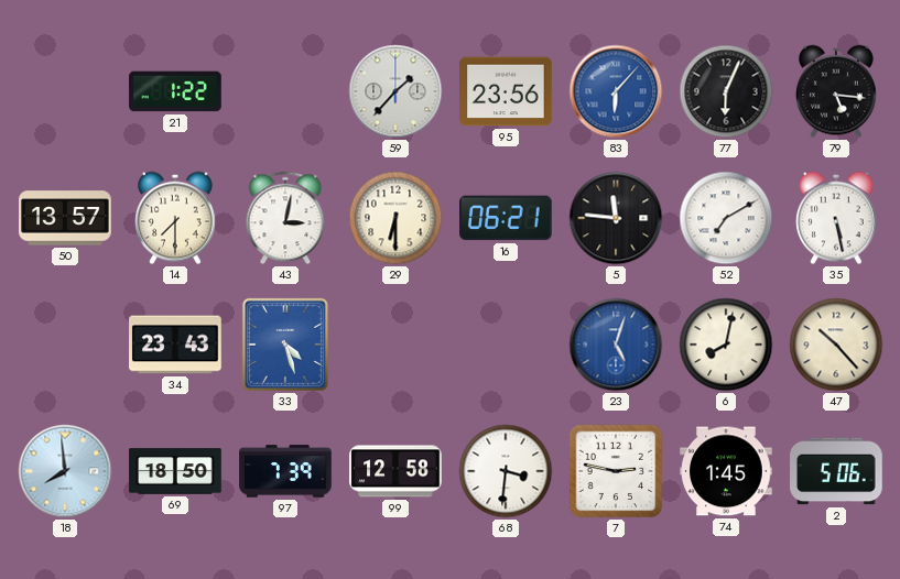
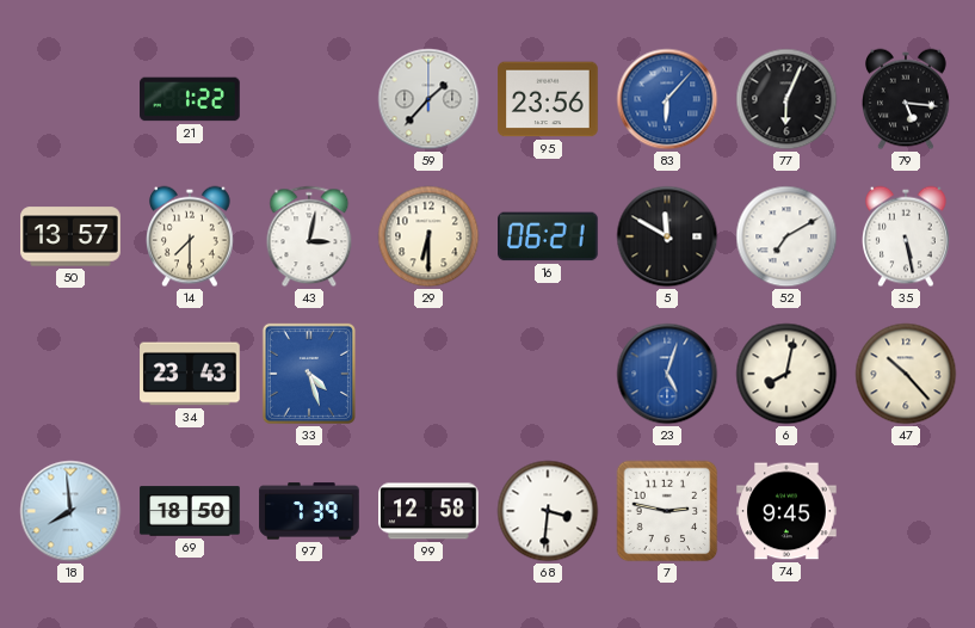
5: 11:46 -> 11:50 (667, 236)
74: 1:45 -> 9:45 (786, 511)
2: 5:06 -> none (836, 471)
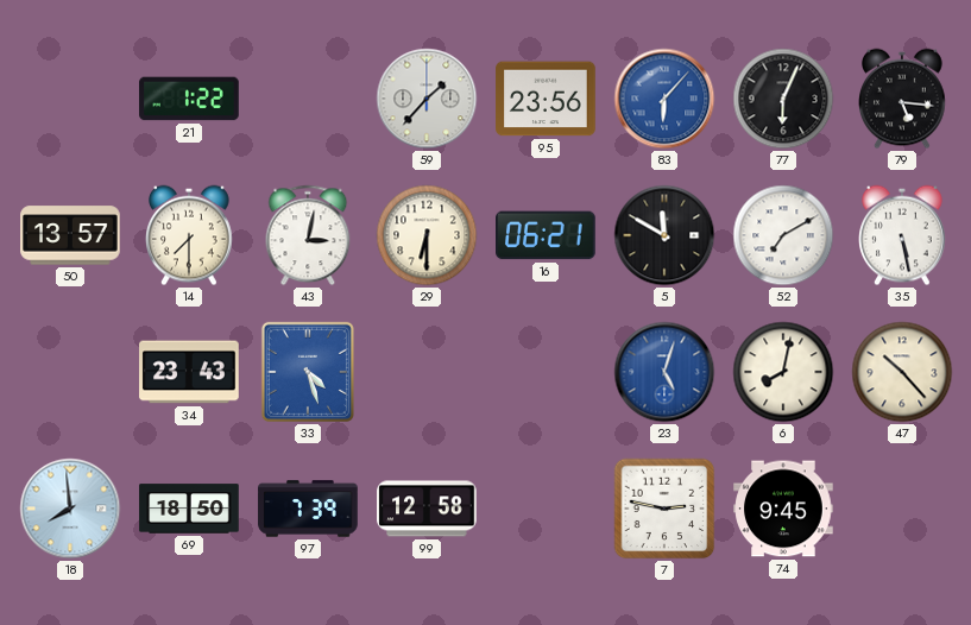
68: 3:31 -> none (548, 511)
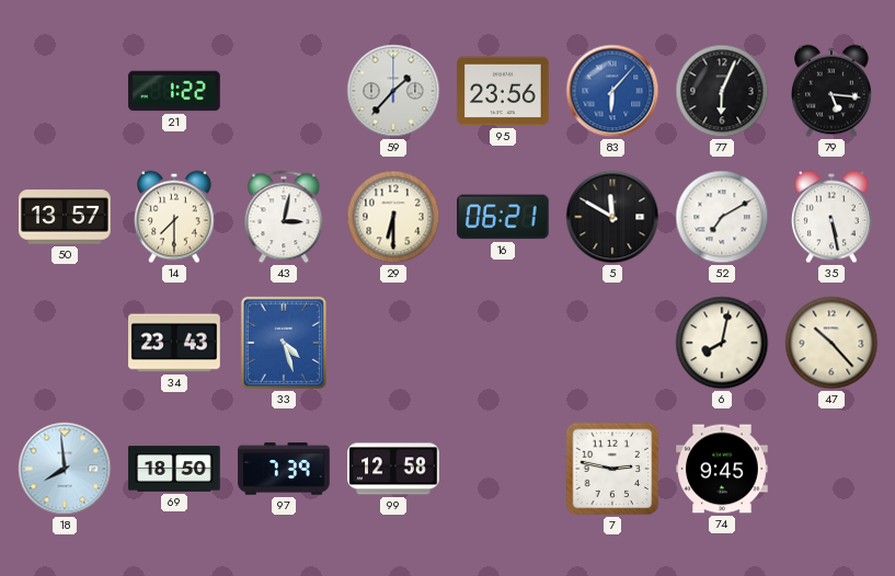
23: 5:03 -> none (664, 372)
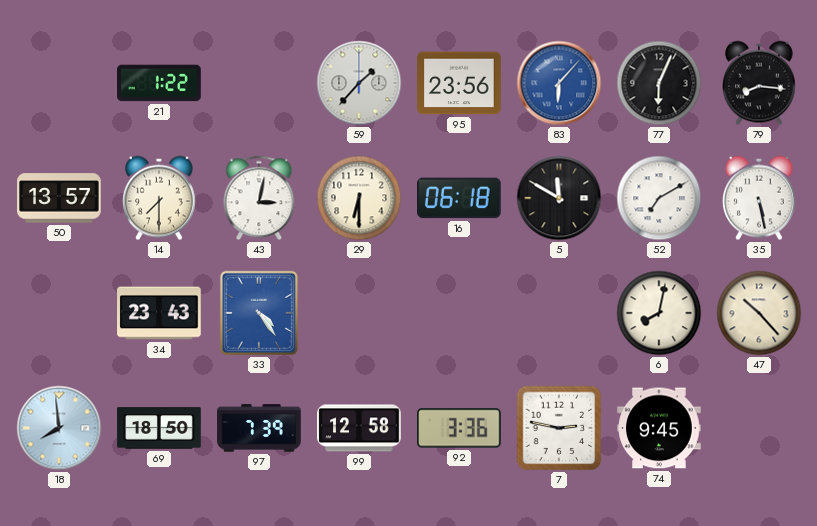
79: 5:16 -> 8:16 (760, 83)
16: 06:21 -> 06:18 (460, 198)
33: 4:27 -> 4:24 (259, 313)
92: none -> 3:36 (460, 428)
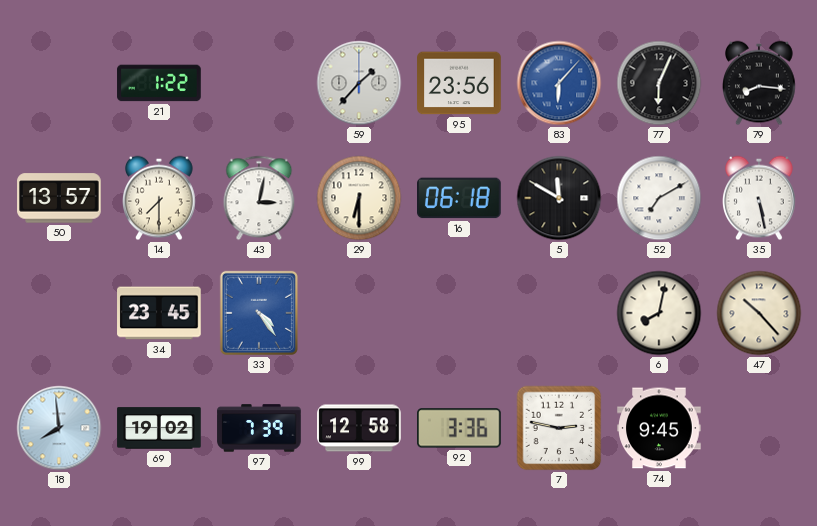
34: 23:43 -> 23:45 (159, 313)
69: 18:50 -> 19:02 (159, 428)
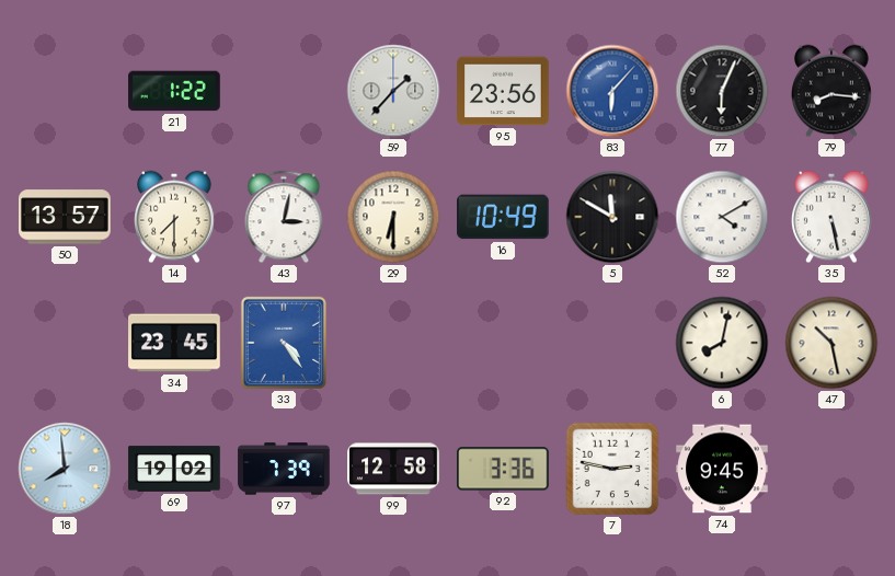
16: 06:18 -> 10:49 (504, 217)
52: 7:10 -> 4:10 (722, 217)
47: 10:23 -> 10:28 (831, 343)
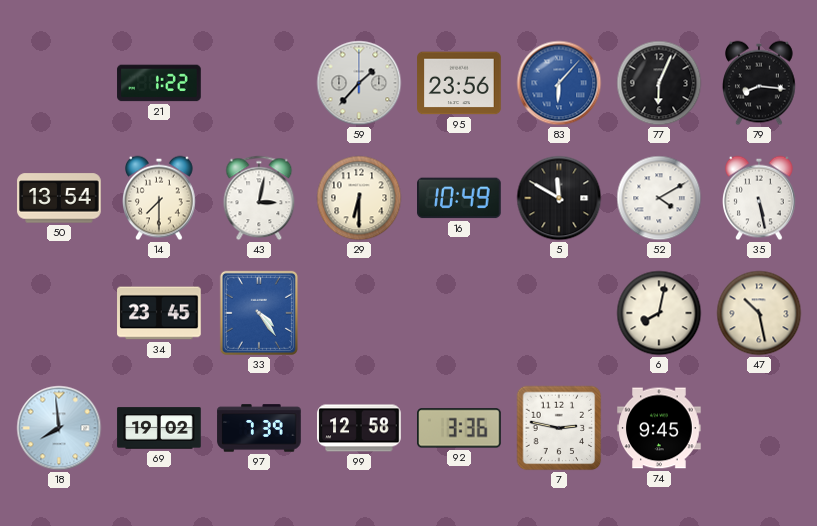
50: 13:57 -> 13:54 (59, 198)
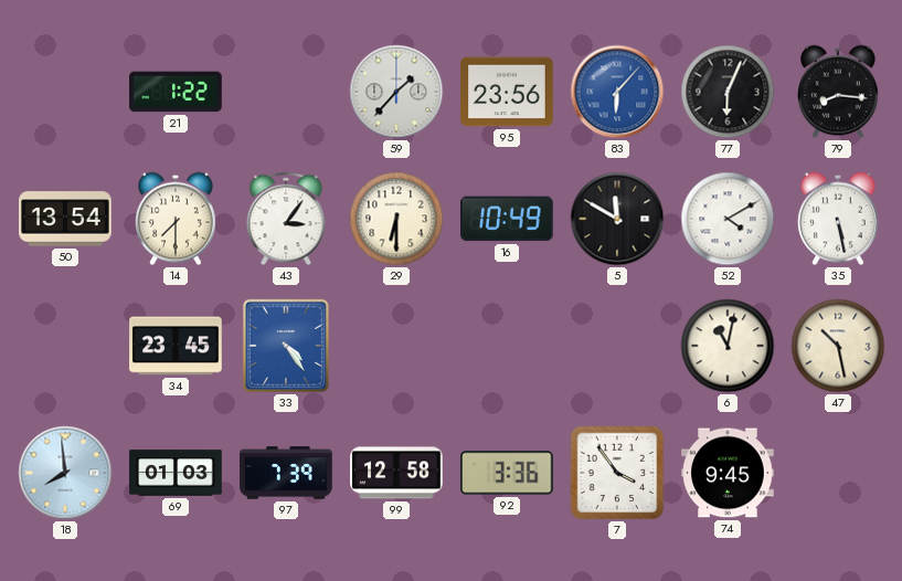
43: 3:02 -> 3:06 (286, 219)
6: 8:02 -> 11:02 (728, 346)
69: 19:02 -> 01:03 (176, 473)
7: 2:47 -> 3:54 (617, 473)
